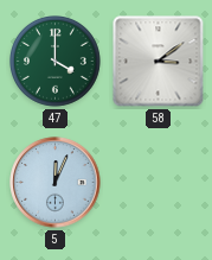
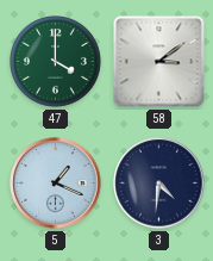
5: 12:04 -> 1:19 (56, 184)
3: none -> 4:31 (159, 184)
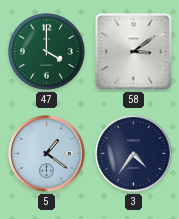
5: 1:19 -> 1:21 (47, 154)
3: 4:31 -> 4:36 (134, 154)
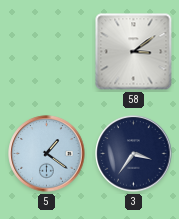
47: 4:00 -> none (47, 52)
3: 4:36 -> 3:36 (134, 154)
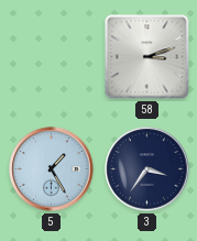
58: 3:09 -> 3:12 (147, 57)
5: 1:21 -> 1:25 (52, 169)
